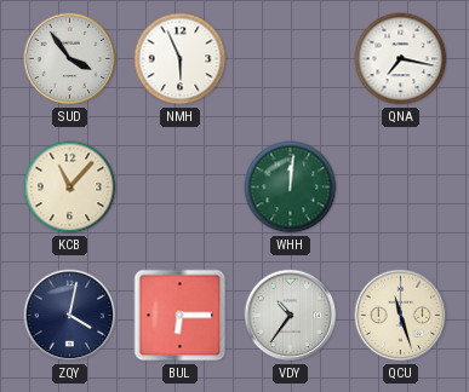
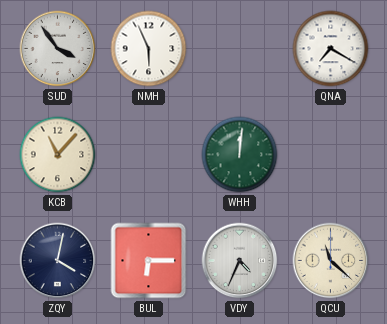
QNA: 7:17 -> 7:20 (331, 49)
VDY: 10:36 -> 4:34 (240, 261)
QCU: 11:27 -> 11:22 (331, 261)
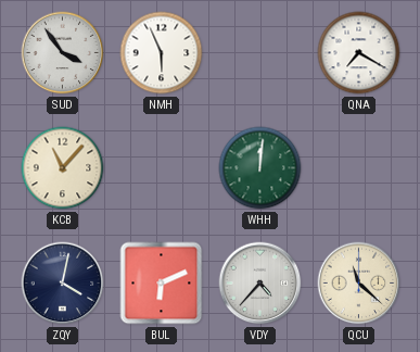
BUL: 6:15 -> 6:11 (162, 284)
VDY: 4:34 -> 4:37 (260, 284)
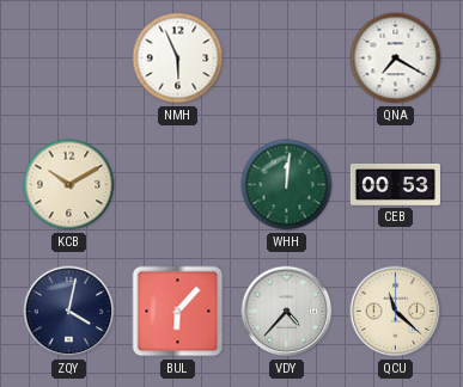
SUD: 3:54 -> none (63, 53)
KCB: 11:07 -> 10:10 (69, 185)
CEB: none -> 00:53 (395, 184)
BUL: 6:11 -> 6:07 (178, 312)
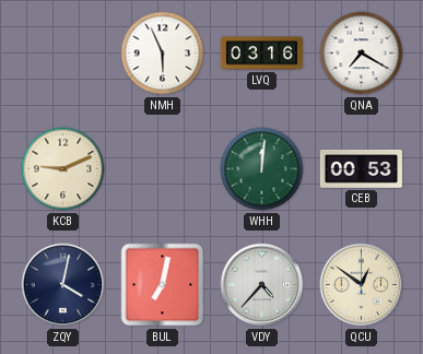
LVQ: none -> 03:16 (261, 54)
KCB: 10:10 -> 9:11 (63, 169)
BUL: 6:07 -> 7:02 (163, 285)
QCU: 11:22 -> 12:51 (362, 285)
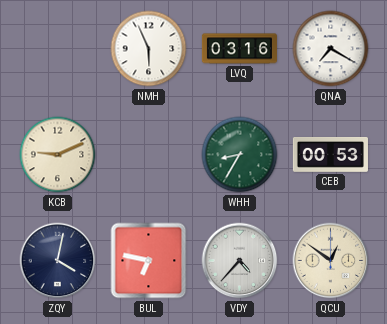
WHH: 12:01 -> 8:35 (240, 155)
BUL: 7:02 -> 6:47 (149, 261)
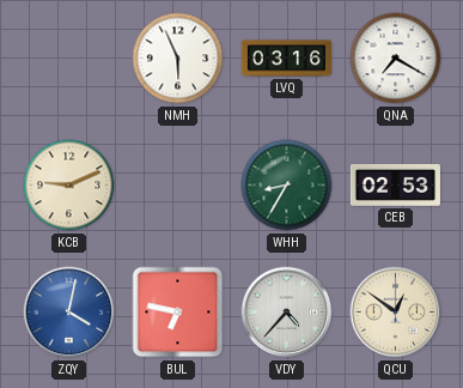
CEB: 00:53 -> 02:53 (395, 184)
ZQY dial: navy -> blue (69, 313)
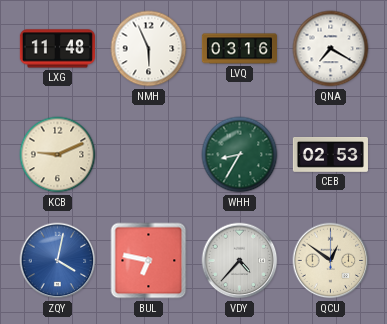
LXG: none -> 11:48 (57, 49)
